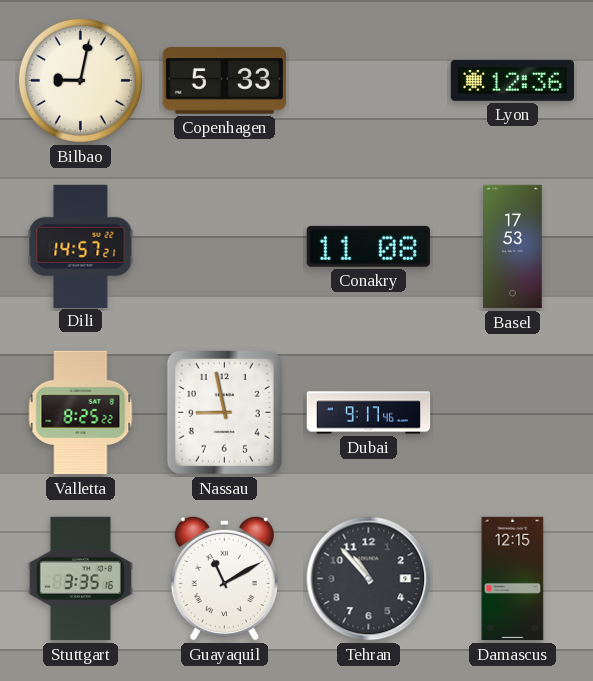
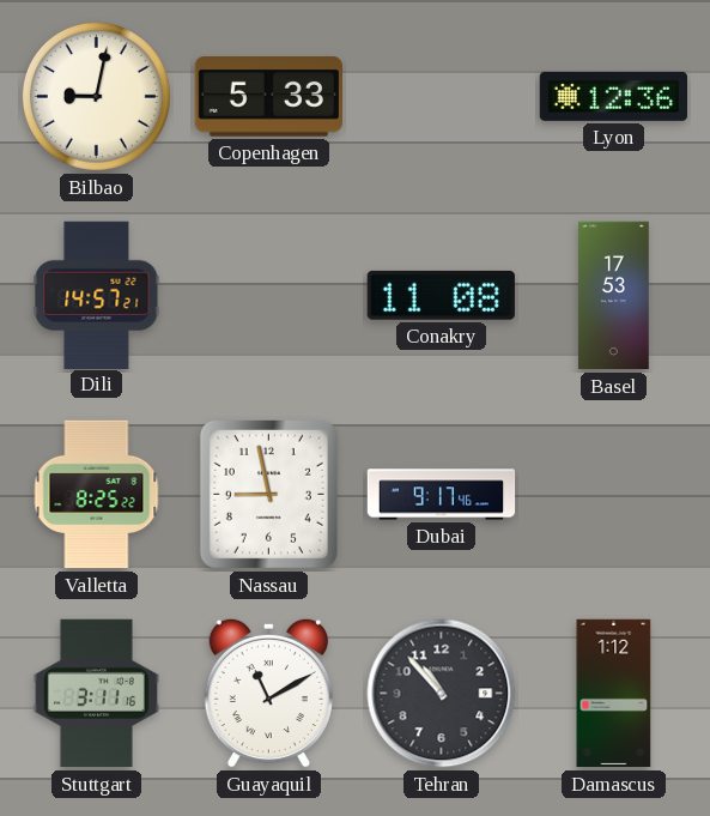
Stuttgart: 3:35 -> 3:11 (96, 694)
Damascus: 12:15 -> 1:12 (614, 694)
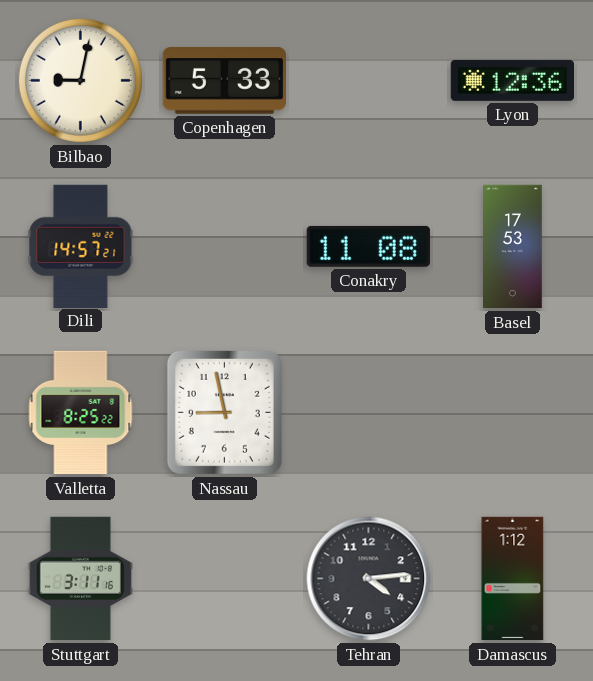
Dubai: 9:17 -> none (442, 495)
Guayaquil: 11:10 -> none (268, 693)
Tehran: 10:53 -> 4:14 (369, 579)
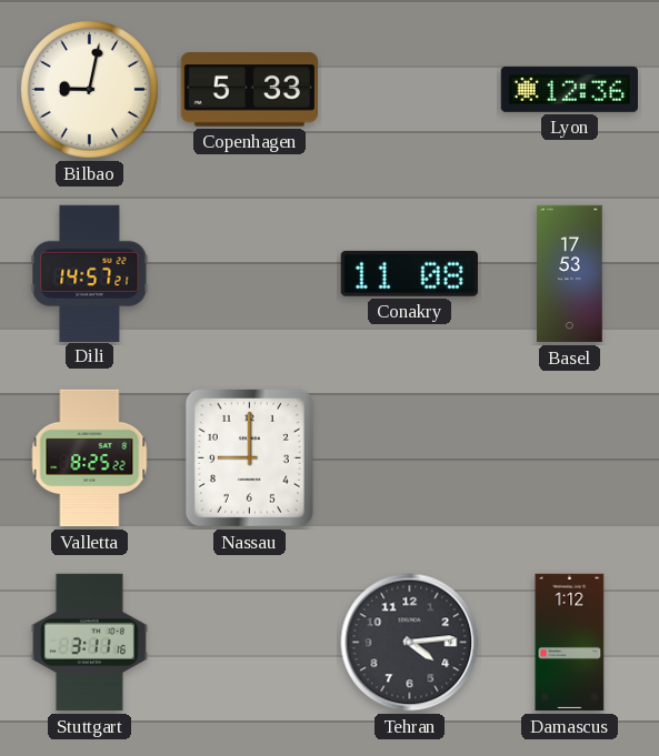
Nassau: 8:58 -> 9:00 (249, 457)
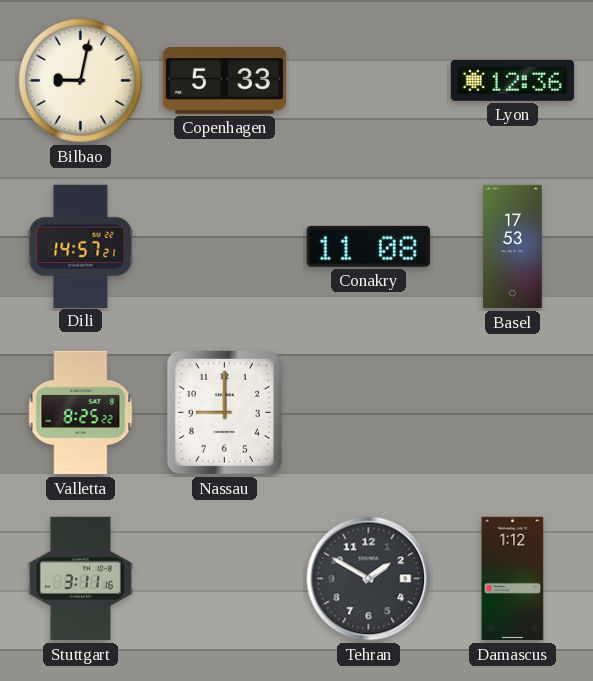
Tehran: 4:14 -> 1:50 (369, 579)
